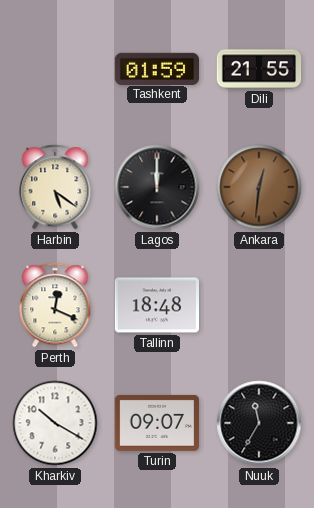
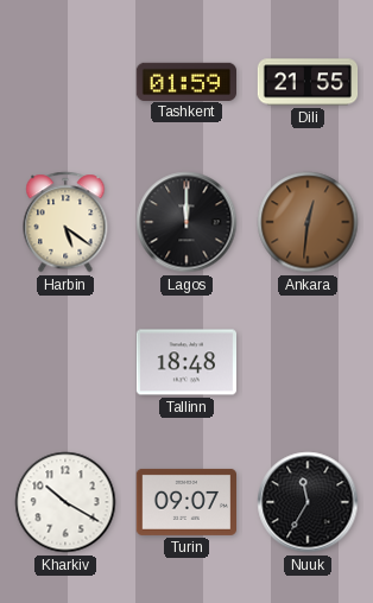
Perth: 12:19 -> none (55, 305)
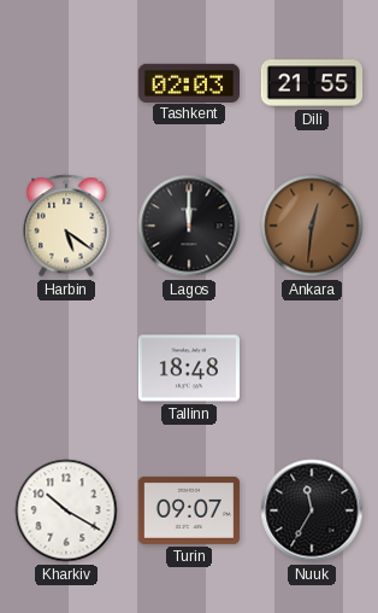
Tashkent: 01:59 -> 02:03 (188, 82)
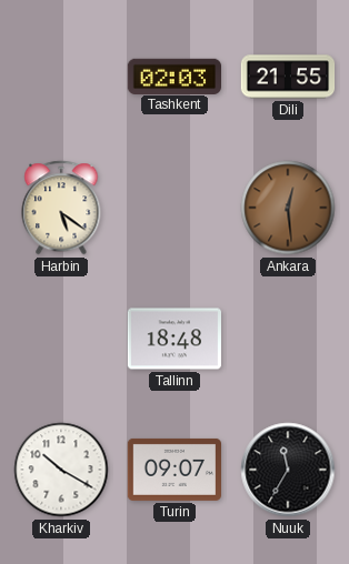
Lagos: 12:00 -> none (189, 226)
Ankara: 12:31 -> 12:29 (288, 208)
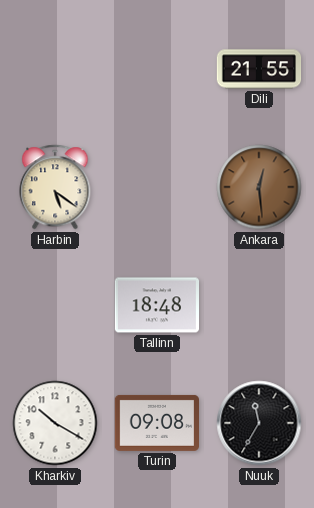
Tashkent: 02:03 -> none (173, 75)
Turin: 09:07 -> 09:08 (156, 423)
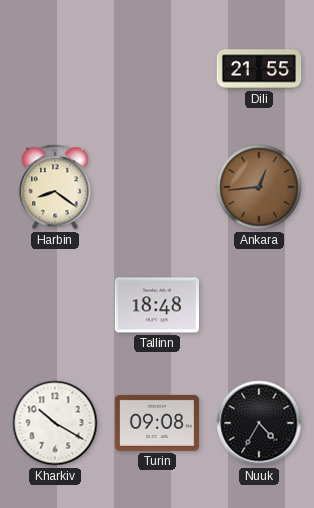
Harbin: 5:21 -> 8:21 (55, 187)
Ankara: 12:29 -> 12:44 (259, 187)
Nuuk: 11:35 -> 4:35 (259, 423)
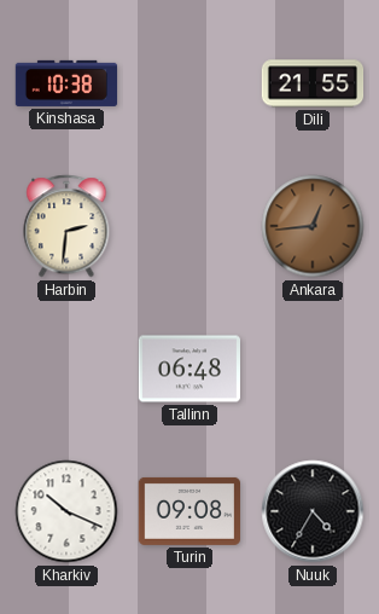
Kinshasa: none -> 10:38 (66, 83)
Harbin: 8:21 -> 2:31 (66, 226)
Tallinn: 18:48 -> 06:48 (188, 369)
Kharkiv: 10:20 -> 10:19 (66, 511)
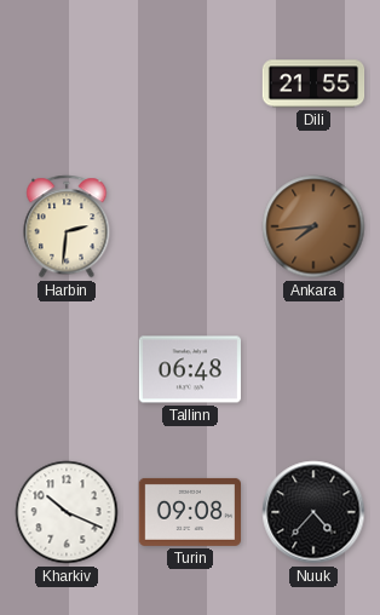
Kinshasa: 10:38 -> none (66, 83)
Ankara: 12:44 -> 7:44 (313, 226)
Nuuk: 4:35 -> 4:37 (313, 512)
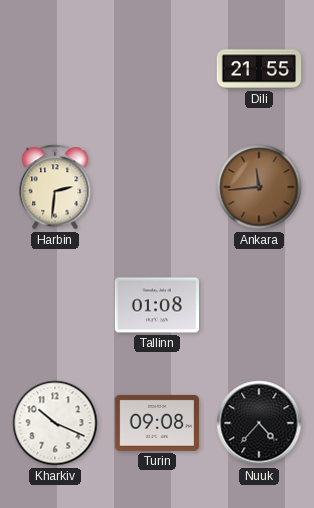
Ankara: 7:44 -> 11:44 (259, 187)
Tallinn: 06:48 -> 01:08 (156, 305)
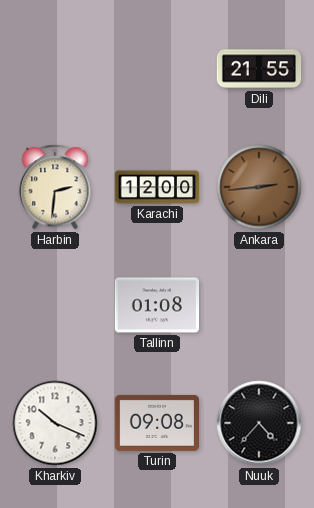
Karachi: none -> 12:00 (157, 187)
Ankara: 11:44 -> 2:44 (259, 187)
